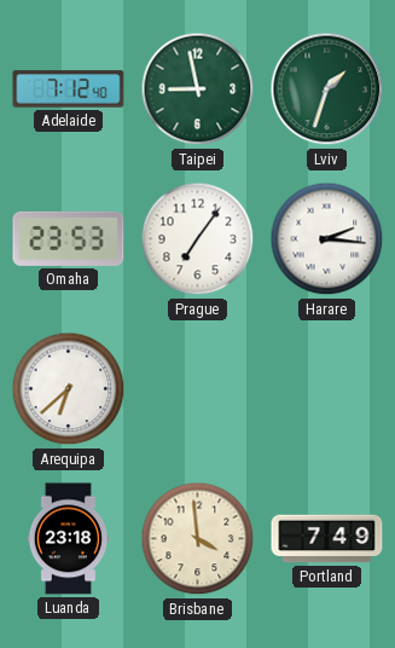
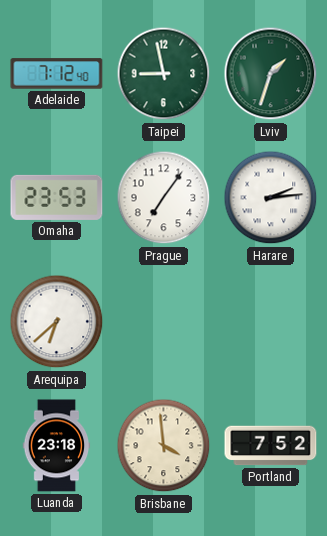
Harare: 2:16 -> 2:14 (271, 198)
Portland: 7:49 -> 7:52 (271, 446)
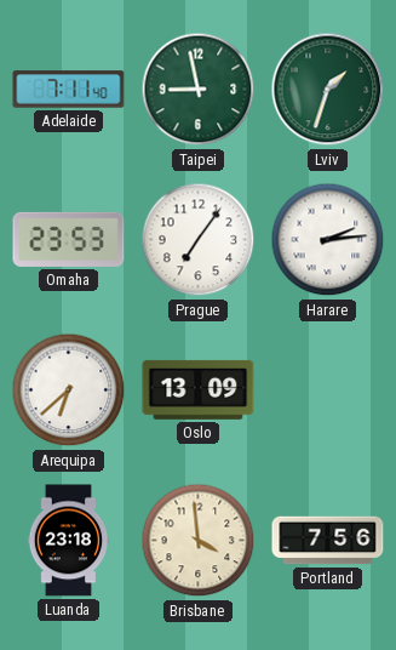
Adelaide: 7:12 -> 7:11 (69, 90)
Oslo: none -> 13:09 (199, 389)
Portland: 7:52 -> 7:56 (328, 541)
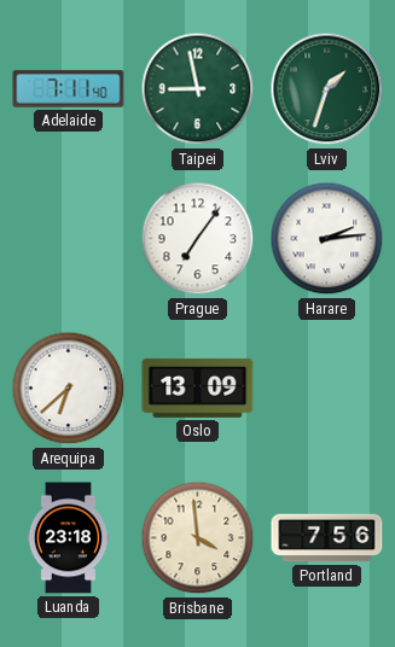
Omaha: 23:53 -> none (69, 239)
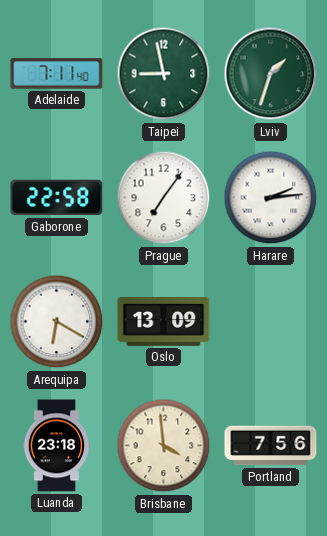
Gaborone: none -> 22:58 (57, 198)
Arequipa: 6:38 -> 6:20 (57, 322)
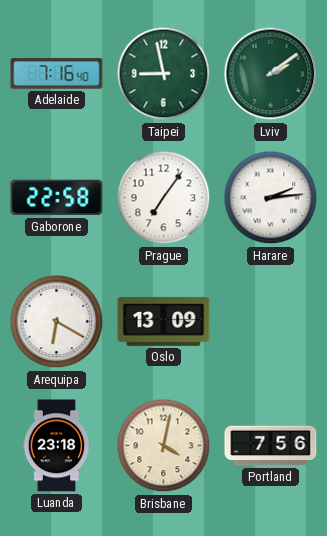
Adelaide: 7:11 -> 7:16 (57, 74)
Lviv: 1:33 -> 2:09 (271, 74)
Brisbane: 3:59 -> 4:02 (164, 446)
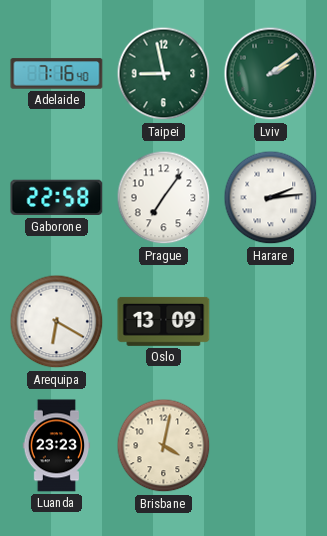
Luanda: 23:18 -> 23:23 (57, 446)
Portland: 7:56 -> none (271, 446)
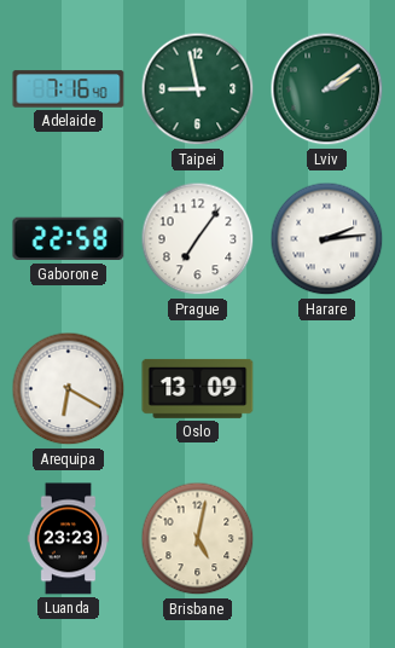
Brisbane: 4:02 -> 5:02 (198, 539)
